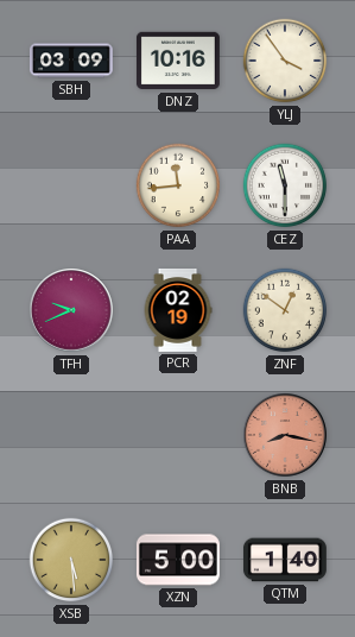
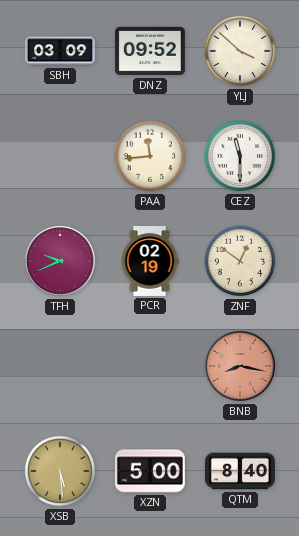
DNZ: 10:16 -> 09:52 (150, 51)
YLJ: 3:54 -> 3:52 (240, 51)
QTM: 1:40 -> 8:40 (240, 471)
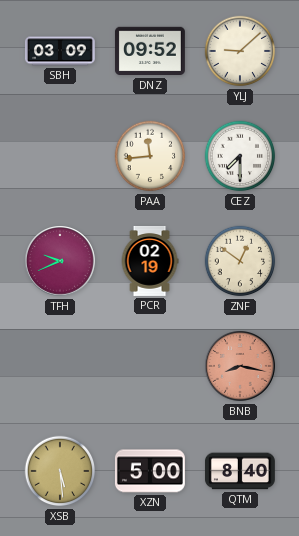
YLJ: 3:52 -> 9:08 (240, 51)
CEZ: 11:30 -> 7:30 (240, 156)
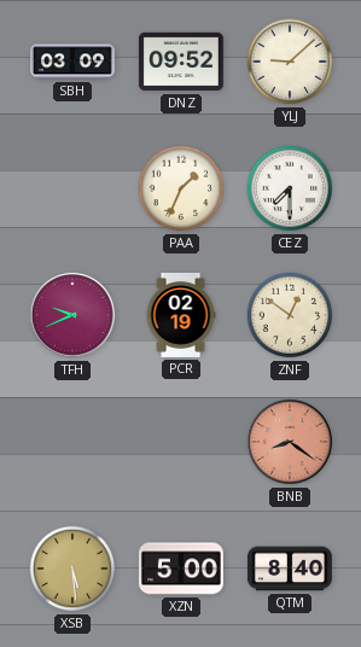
PAA: 11:44 -> 1:34 (181, 188)
BNB: 8:17 -> 8:21 (291, 443)
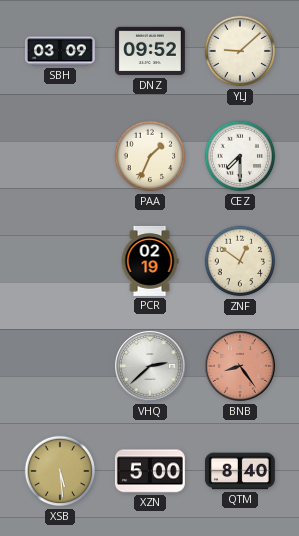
TFH: 9:41 -> none (74, 316)
VHQ: none -> 2:38 (151, 367)
BNB: 8:21 -> 8:24 (241, 367)
